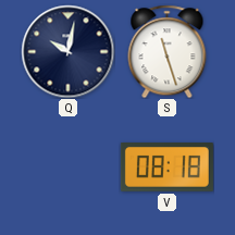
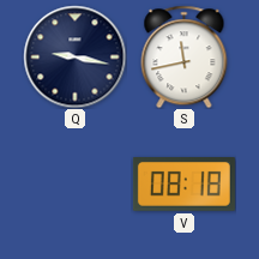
Q: 10:02 -> 9:17 (74, 56)
S: 11:27 -> 11:43 (185, 56)
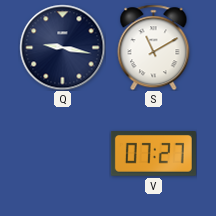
S: 11:43 -> 11:10 (154, 47)
V: 08:18 -> 07:27 (153, 154)
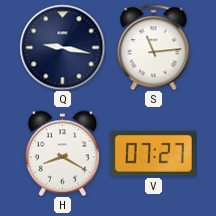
S: 11:10 -> 11:14 (154, 47)
H: none -> 8:20 (62, 153)
